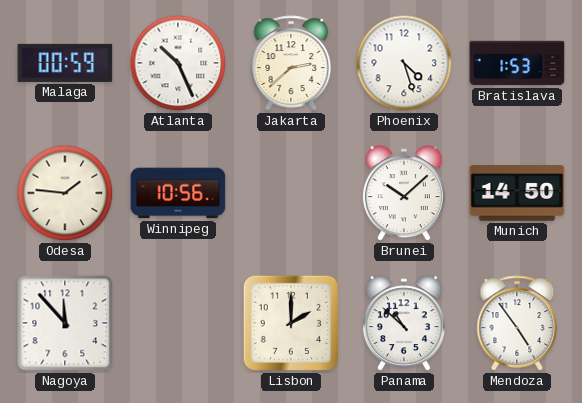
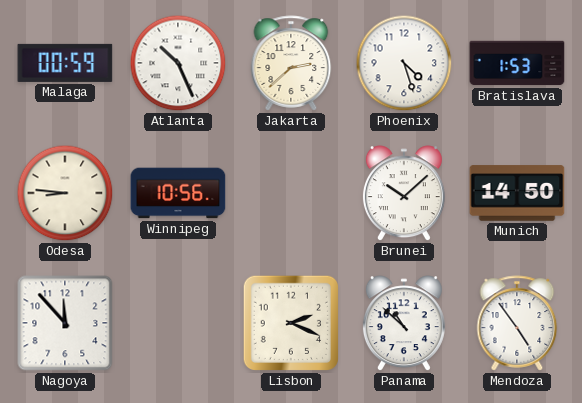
Odesa: 1:46 -> 8:46 (65, 193)
Lisbon: 2:00 -> 2:19 (291, 323)
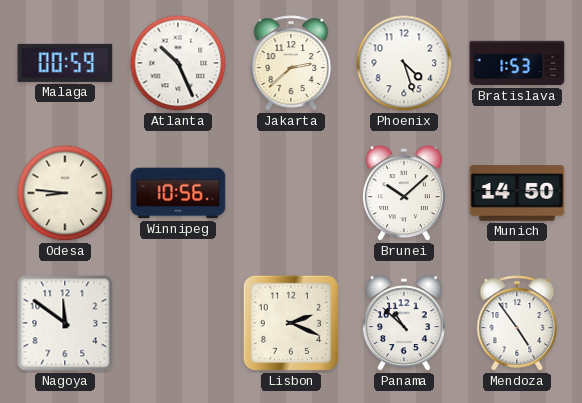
Nagoya: 11:53 -> 11:51 (65, 323)
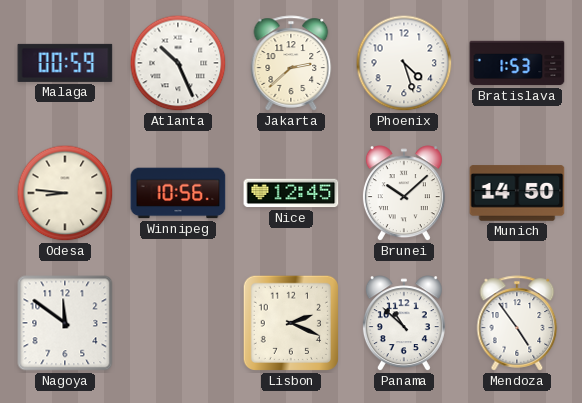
Nice: none -> 12:45 (291, 193)
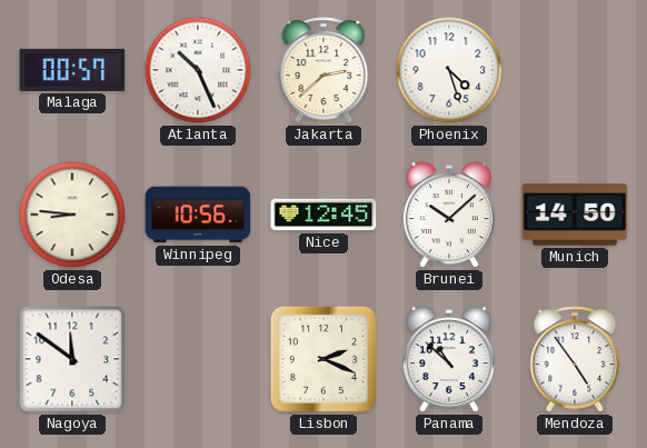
Malaga: 00:59 -> 00:57 (72, 70)
Bratislava: 1:53 -> none (517, 63)
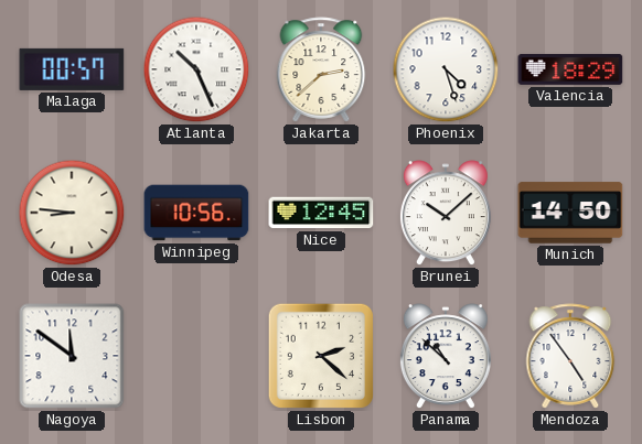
Valencia: none -> 18:29 (570, 69)
Lisbon: 2:19 -> 2:22 (321, 356)
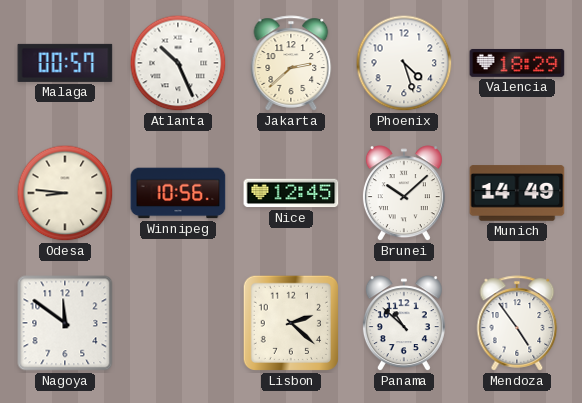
Munich: 14:50 -> 14:49 (517, 193)
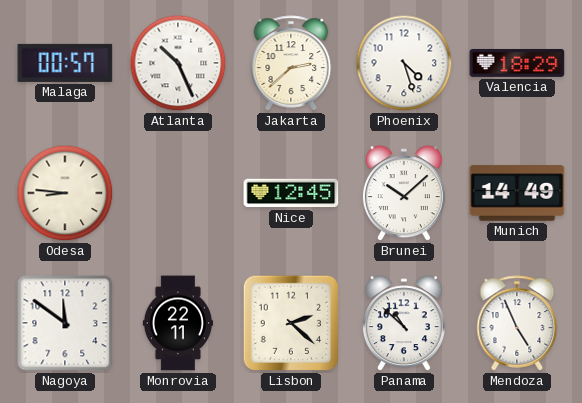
Winnipeg: 10:56 -> none (178, 193)
Monrovia: none -> 22:11 (177, 323)
Mendoza: 4:54 -> 4:56 (517, 323)
